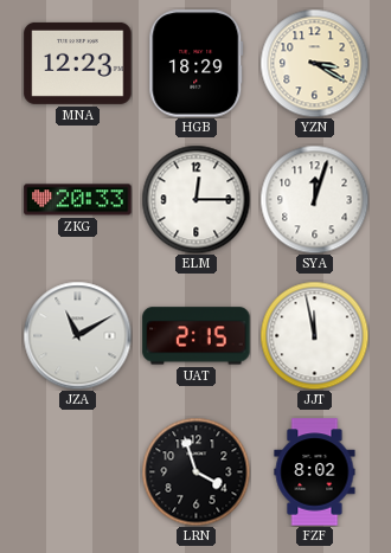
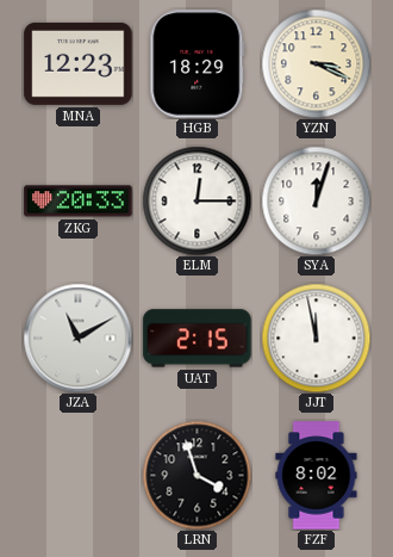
YZN: 3:20 -> 3:19 (316, 63)
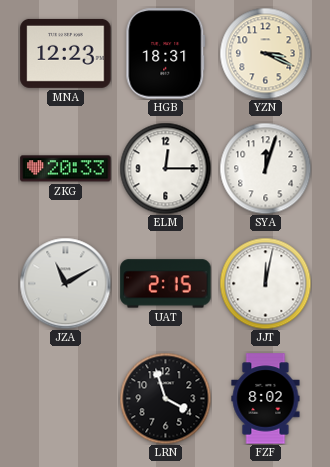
HGB: 18:29 -> 18:31 (166, 54)
JJT: 11:58 -> 12:02 (265, 283)
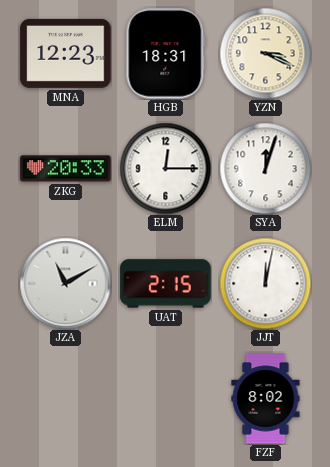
LRN: 3:57 -> none (165, 398)
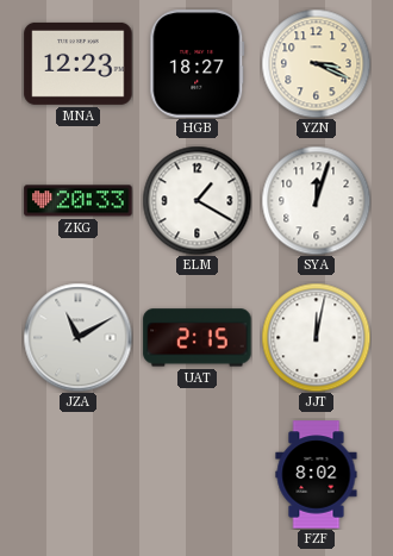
HGB: 18:31 -> 18:27 (198, 64)
ELM: 12:15 -> 1:20 (196, 200)
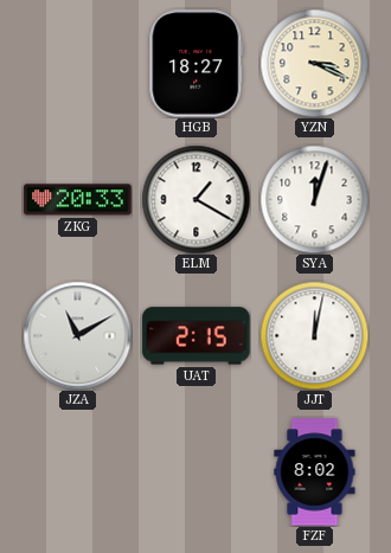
MNA: 12:23 -> none (79, 63)
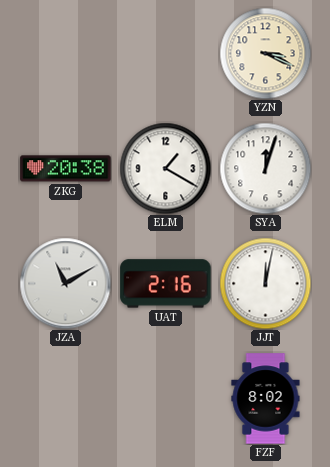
HGB: 18:27 -> none (197, 64)
ZKG: 20:33 -> 20:38 (66, 169)
UAT: 2:15 -> 2:16 (166, 284)
